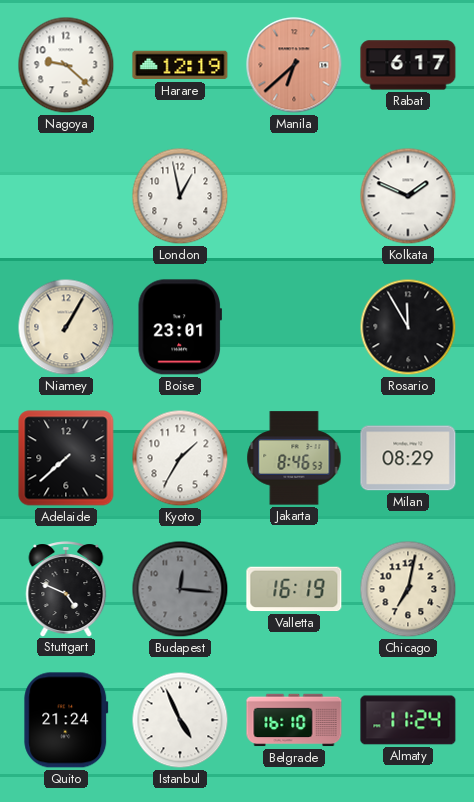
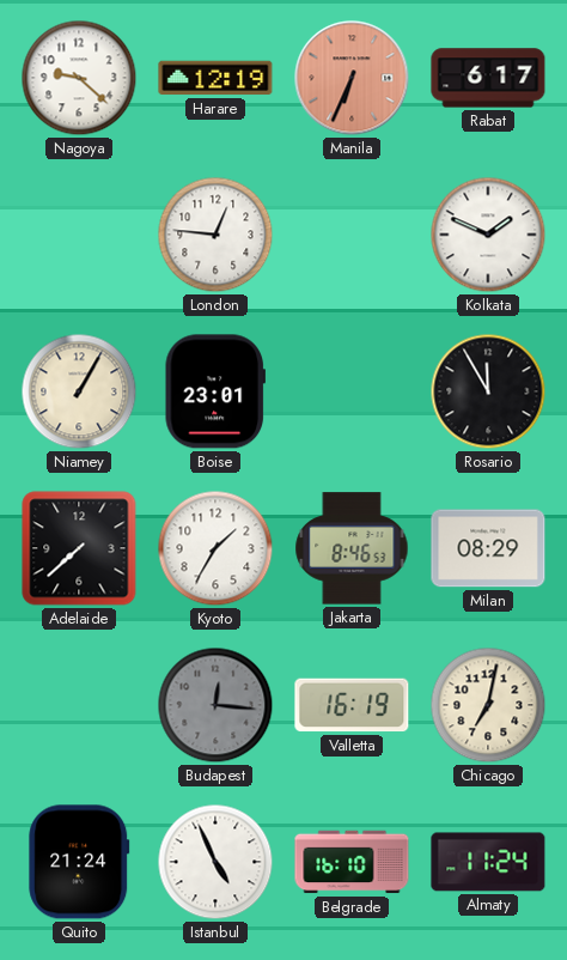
Manila: 6:38 -> 6:34 (352, 78)
London: 12:58 -> 12:46 (215, 235)
Stuttgart: 4:49 -> none (66, 589)
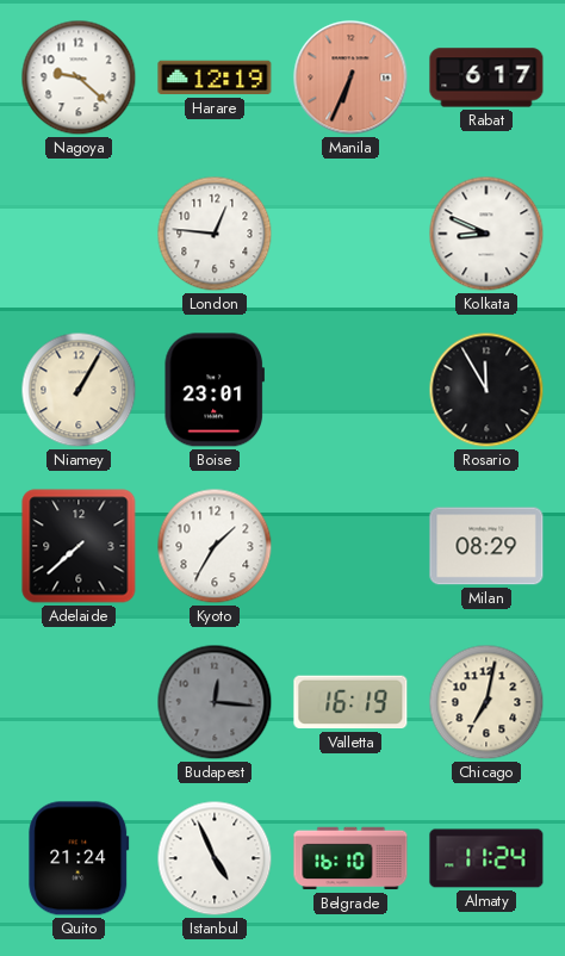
Kolkata: 1:49 -> 8:49 (486, 234)
Jakarta: 8:46 -> none (352, 548)
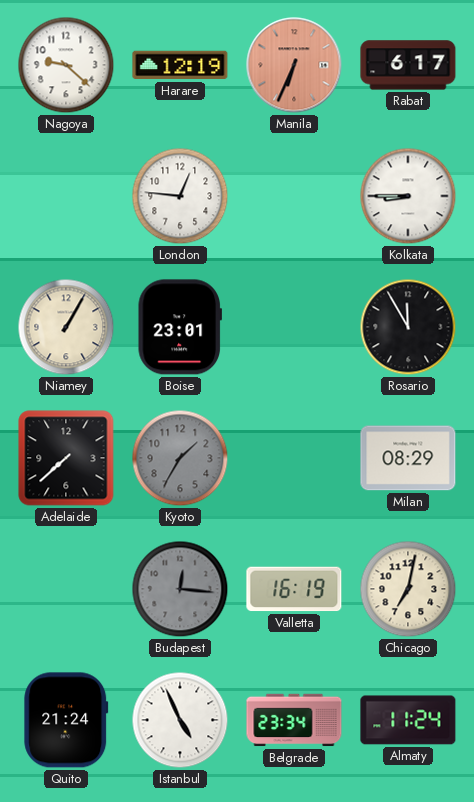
Kolkata: 8:49 -> 8:45 (408, 196)
Kyoto dial: white -> grey (180, 458)
Belgrade: 16:10 -> 23:34 (294, 720)
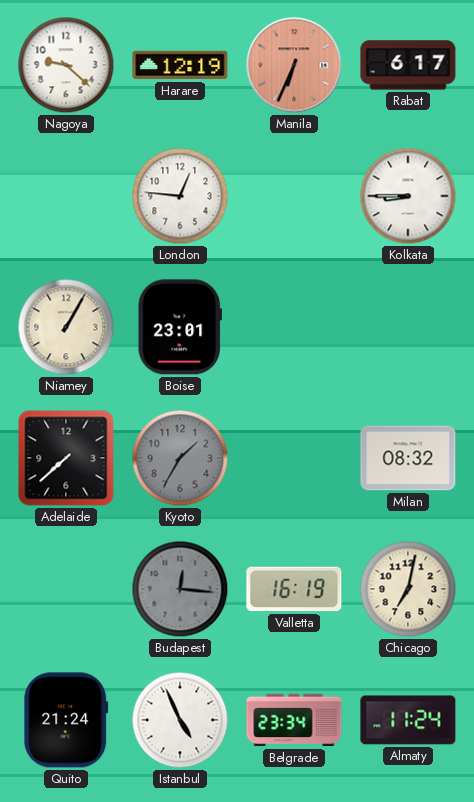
Rosario: 11:55 -> none (408, 327)
Milan: 08:29 -> 08:32 (408, 458)
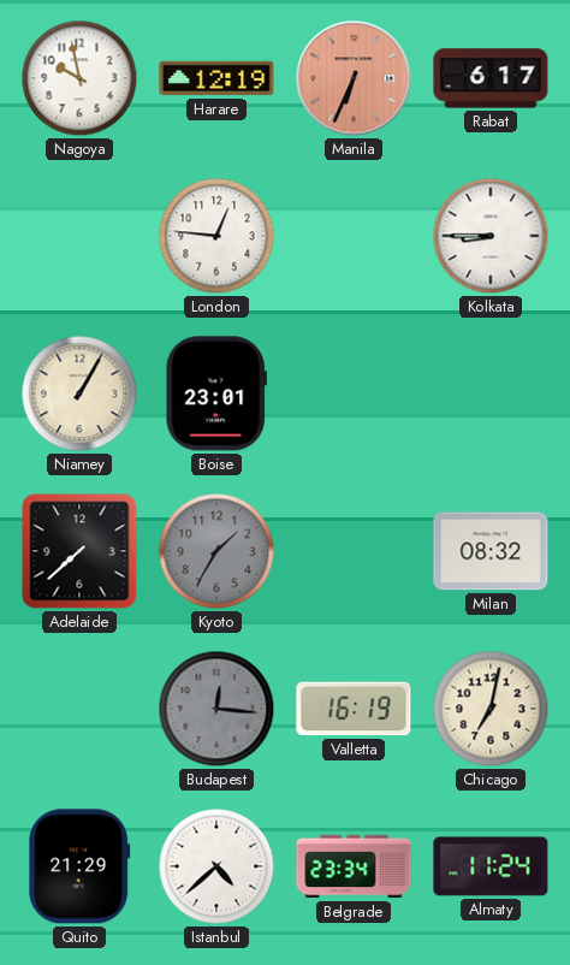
Nagoya: 9:22 -> 9:58 (79, 78)
Quito: 21:24 -> 21:29 (79, 866)
Istanbul: 4:56 -> 4:38 (216, 866)
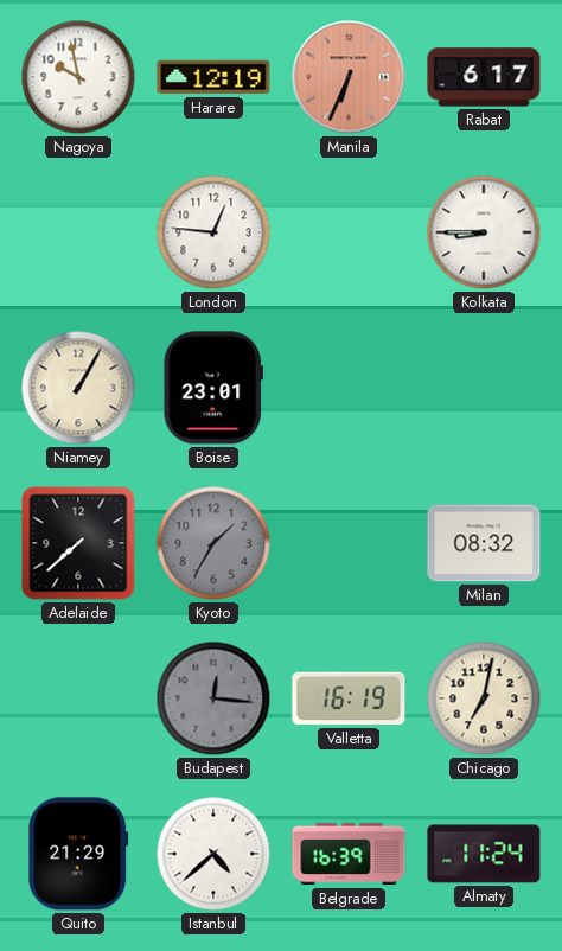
Belgrade: 23:34 -> 16:39 (349, 854)
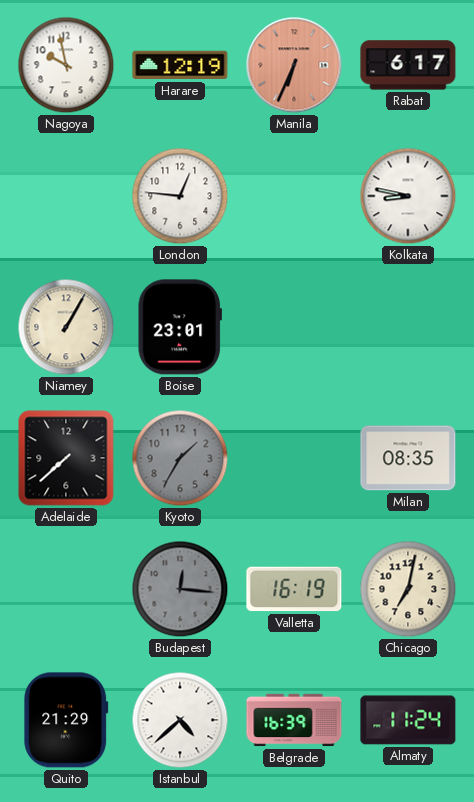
Kolkata: 8:45 -> 8:47 (408, 196)
Milan: 08:32 -> 08:35 (408, 458)
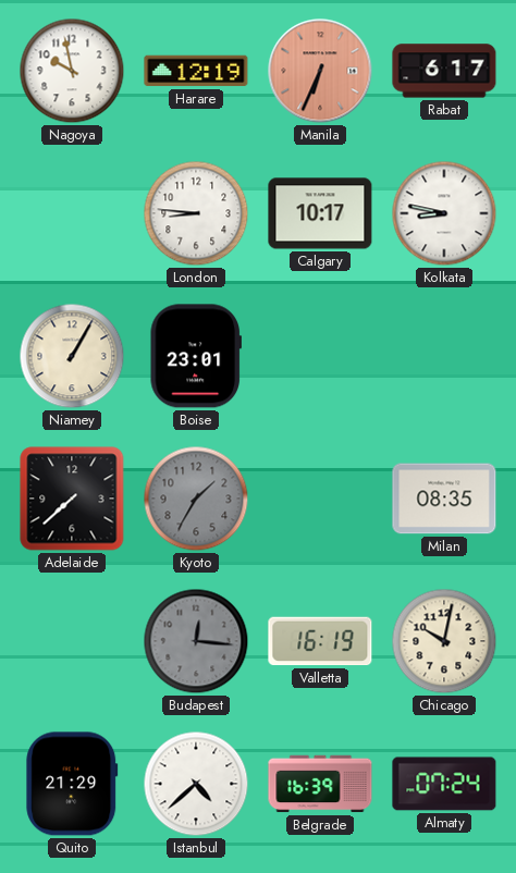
London: 12:46 -> 8:46 (196, 213)
Calgary: none -> 10:17 (320, 213)
Chicago: 7:02 -> 10:02 (444, 641)
Almaty: 11:24 -> 07:24 (444, 784)
